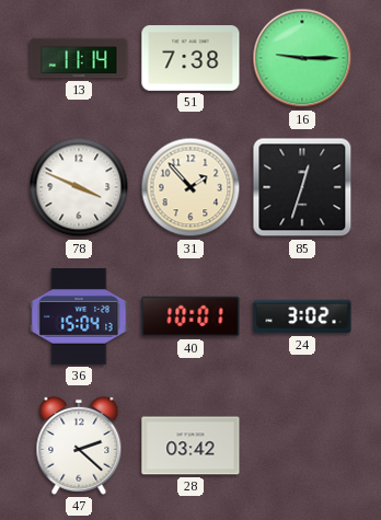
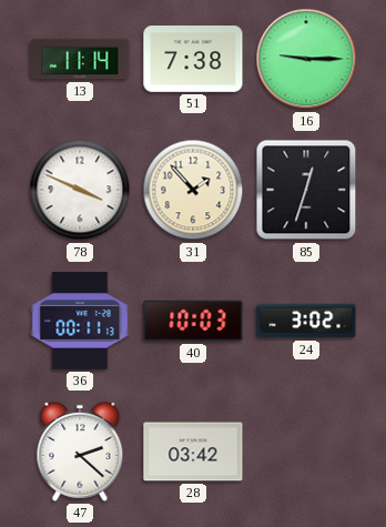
36: 15:04 -> 00:11 (80, 321)
40: 10:01 -> 10:03 (193, 321)
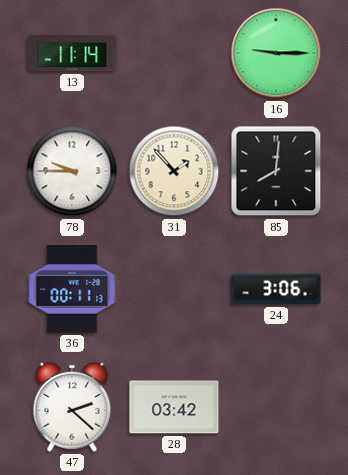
51: 7:38 -> none (193, 60)
78: 3:49 -> 9:45 (72, 171)
85: 12:33 -> 8:01 (276, 171)
40: 10:03 -> none (193, 321)
24: 3:02 -> 3:06 (276, 289)
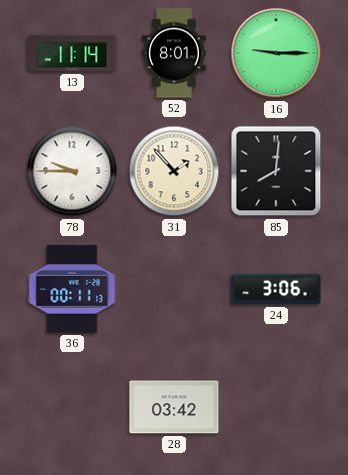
52: none -> 8:01 (175, 53)
47: 2:22 -> none (72, 407)
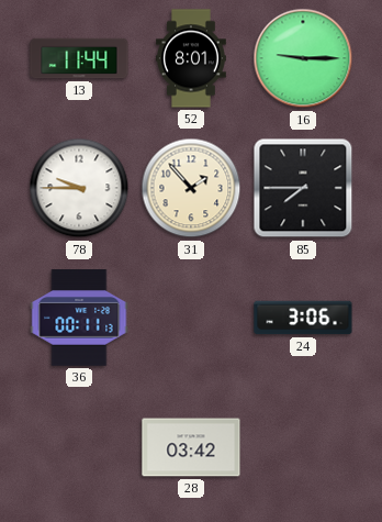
13: 11:14 -> 11:44 (79, 58)
85: 8:01 -> 7:45 (303, 188)
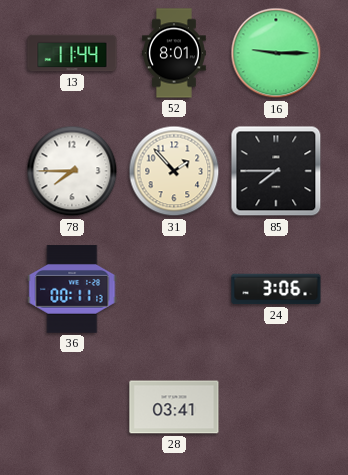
78: 9:45 -> 7:45 (72, 171)
28: 03:42 -> 03:41 (174, 407)
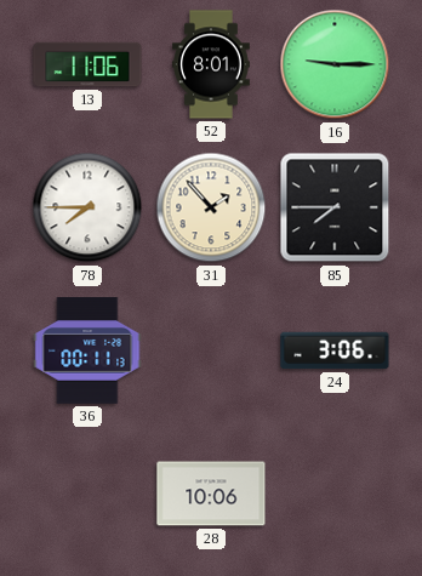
13: 11:44 -> 11:06 (87, 64)
28: 03:41 -> 10:06 (211, 494)
